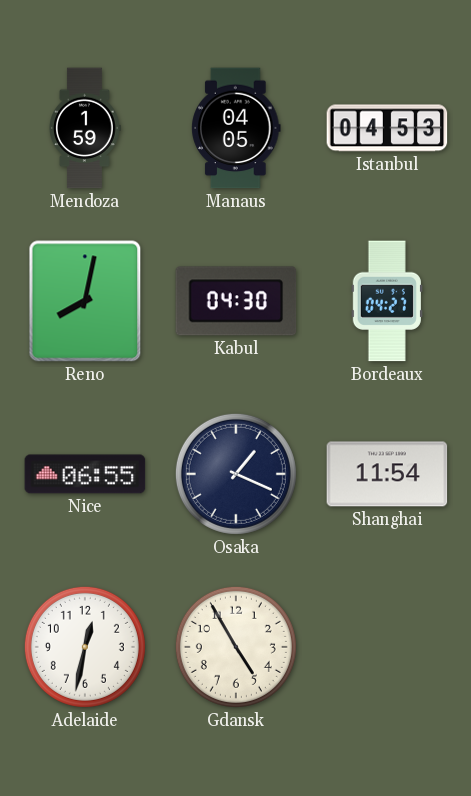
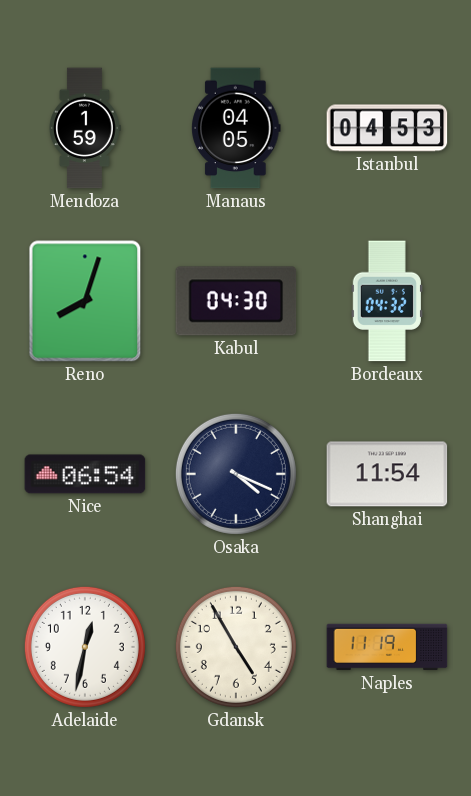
Reno: 8:02 -> 8:03 (85, 301)
Bordeaux: 04:27 -> 04:32 (387, 301)
Nice: 06:55 -> 06:54 (85, 474)
Osaka: 1:19 -> 4:19 (236, 474)
Naples: none -> 11:19 (387, 647)
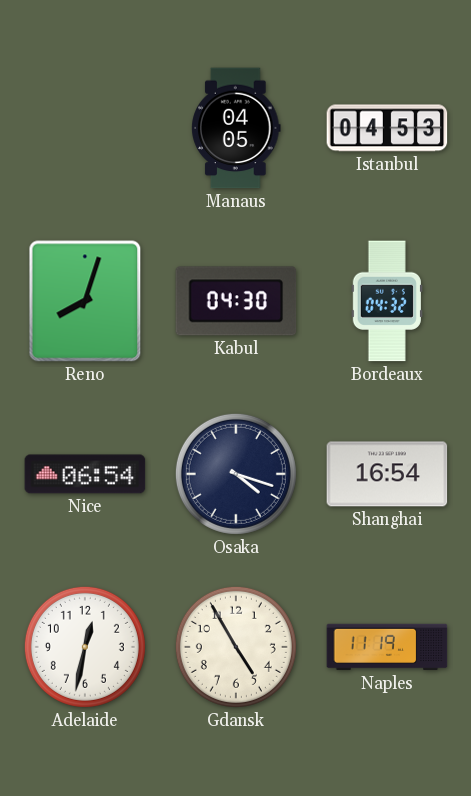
Mendoza: 1:59 -> none (85, 128)
Osaka: 4:19 -> 4:18 (236, 474)
Shanghai: 11:54 -> 16:54 (387, 474)
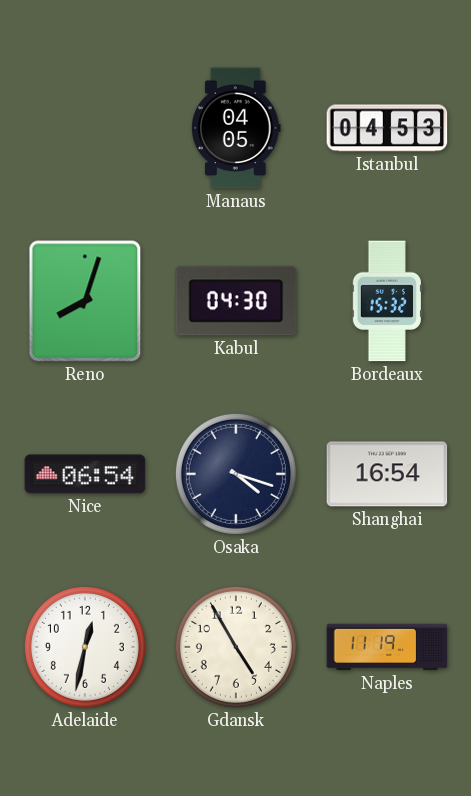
Bordeaux: 04:32 -> 15:32 (387, 301)
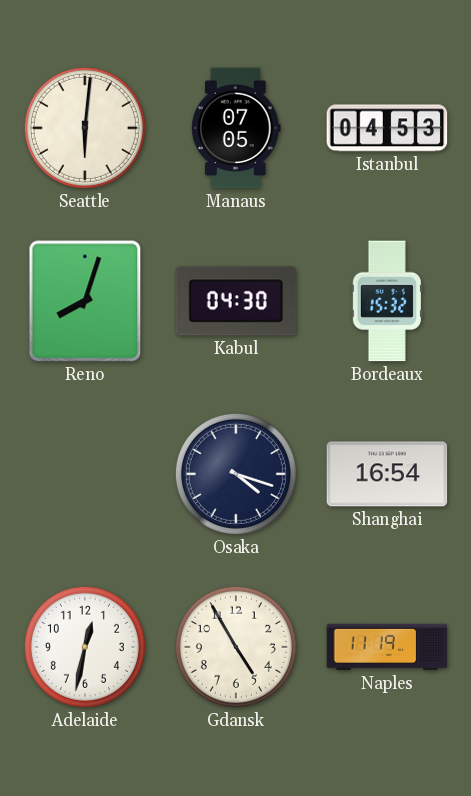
Seattle: none -> 6:01 (85, 128)
Manaus: 04:05 -> 07:05 (236, 128)
Nice: 06:54 -> none (85, 474)
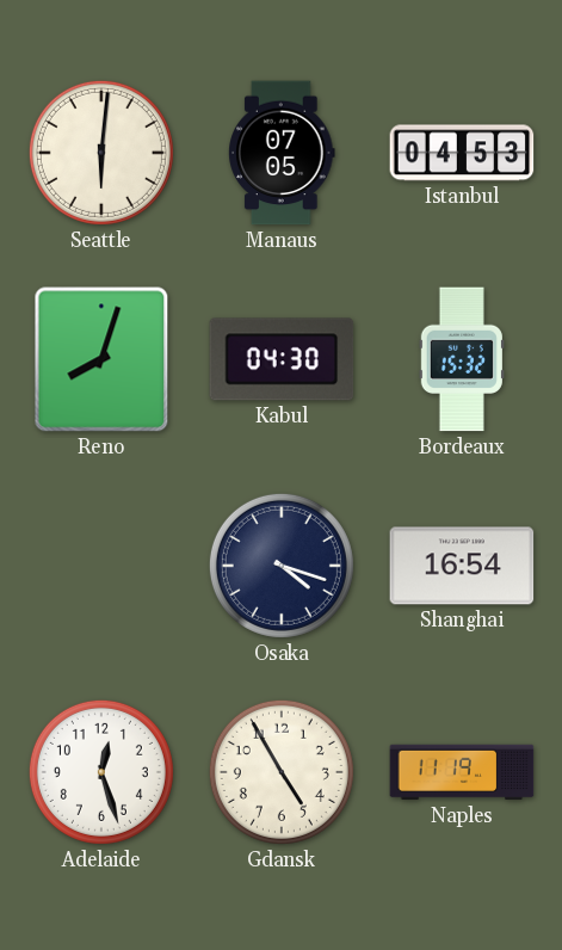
Adelaide: 12:32 -> 12:27 (101, 772)
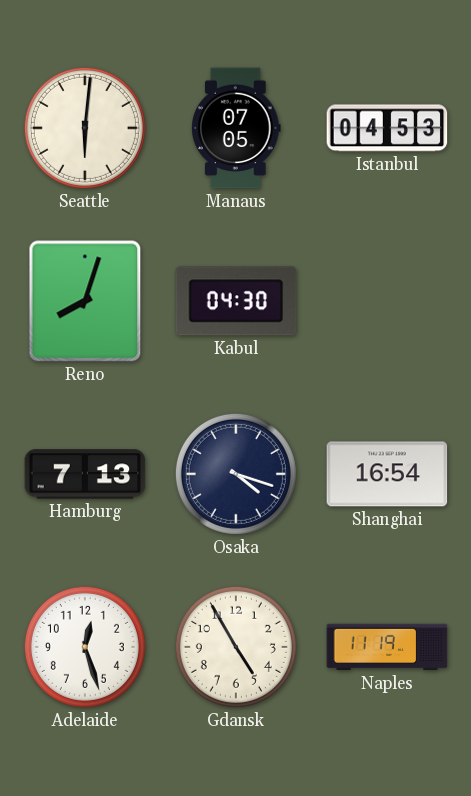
Bordeaux: 15:32 -> none (462, 359)
Hamburg: none -> 7:13 (85, 474)
